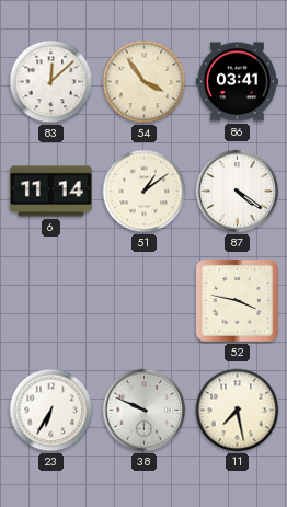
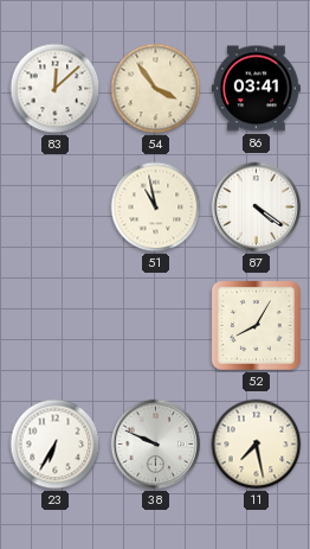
6: 11:14 -> none (50, 192)
51: 1:09 -> 10:58 (156, 208)
52: 3:47 -> 8:05 (256, 325)
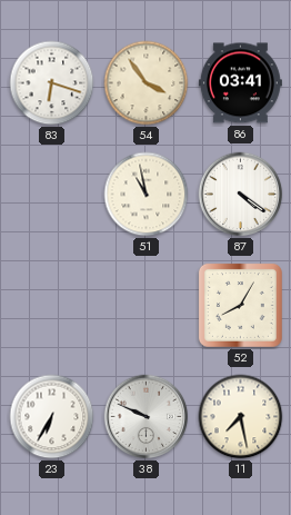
83: 12:08 -> 6:18 (52, 83)
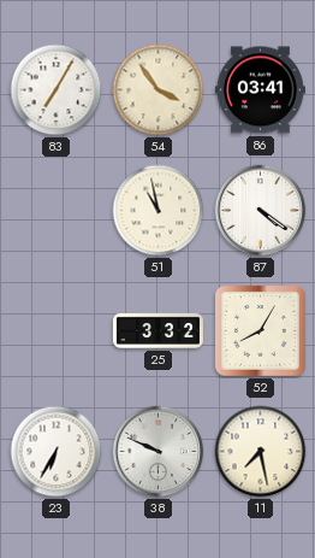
83: 6:18 -> 7:05 (57, 90)
25: none -> 3:32 (157, 330)
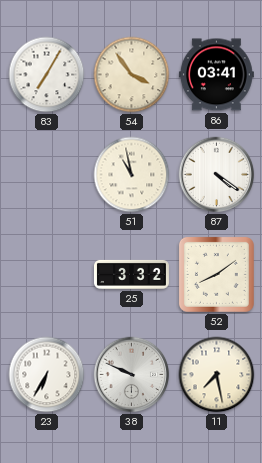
52: 8:05 -> 8:09 (216, 274)
